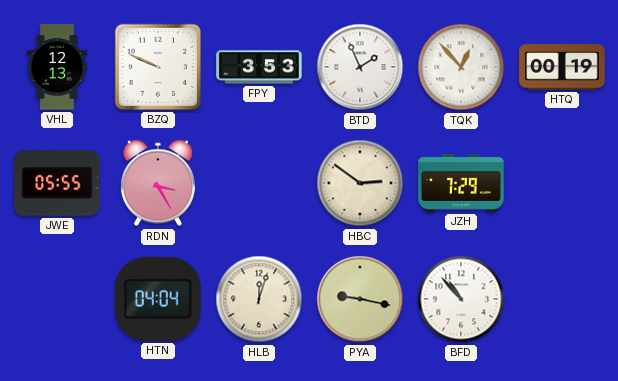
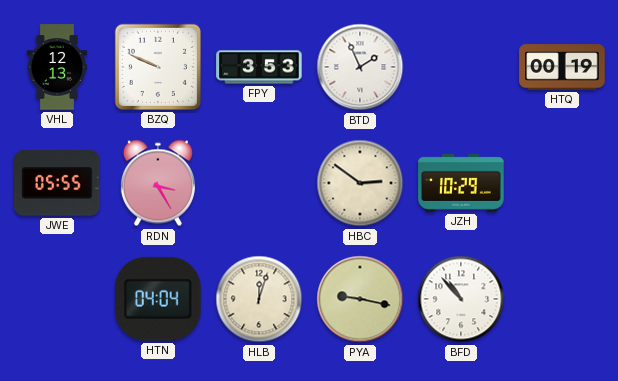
TQK: 12:53 -> none (461, 67)
JZH: 7:29 -> 10:29 (461, 183)
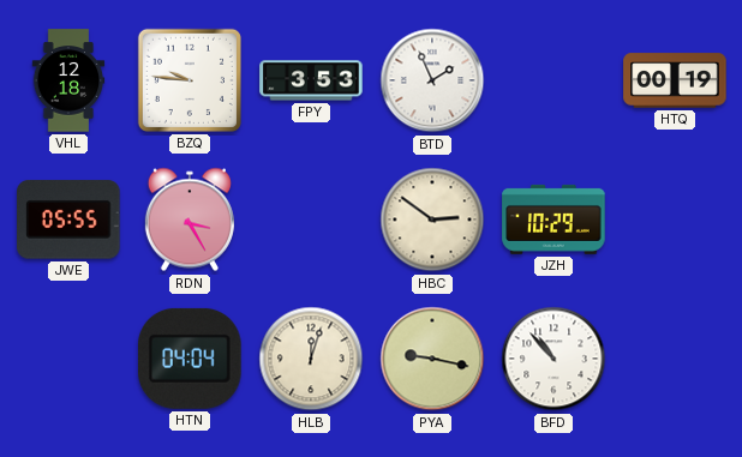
VHL: 12:13 -> 12:18 (68, 80)
BZQ: 9:49 -> 9:46 (190, 80)
